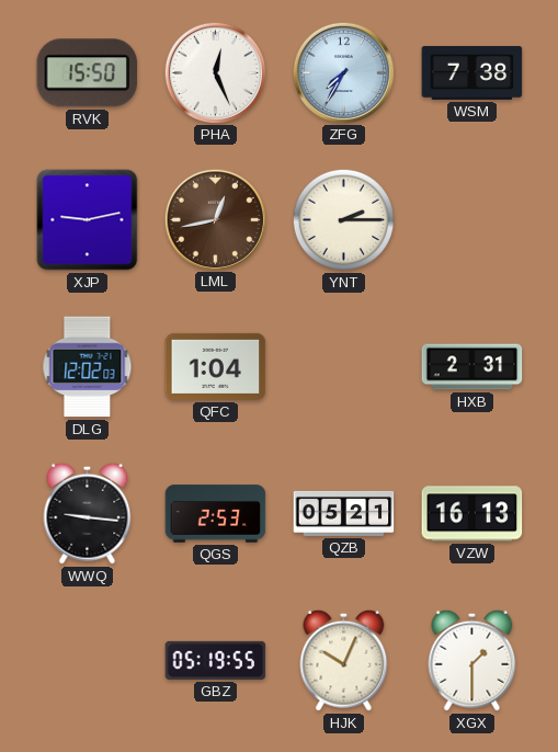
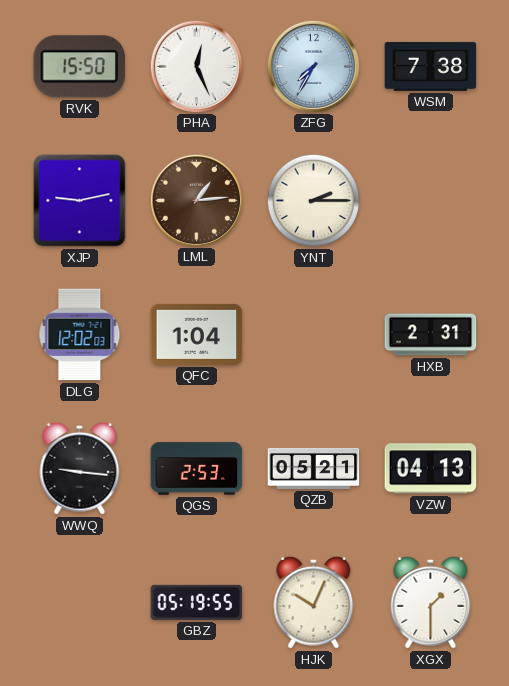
LML: 12:43 -> 1:14 (196, 200)
VZW: 16:13 -> 04:13 (431, 469)
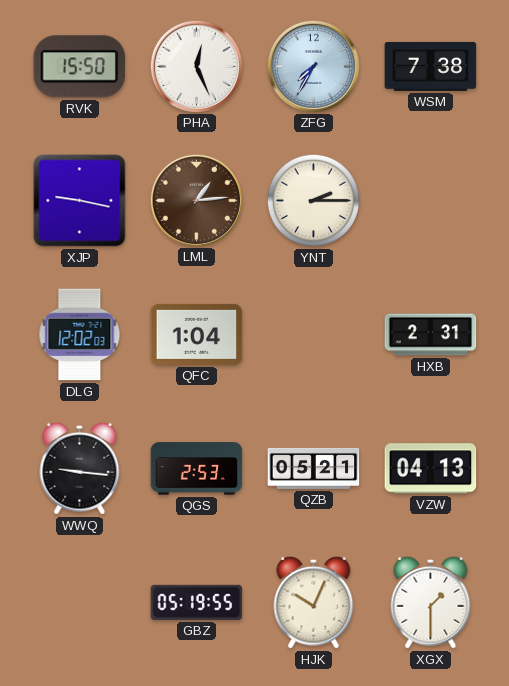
XJP: 9:13 -> 9:17 (80, 201)
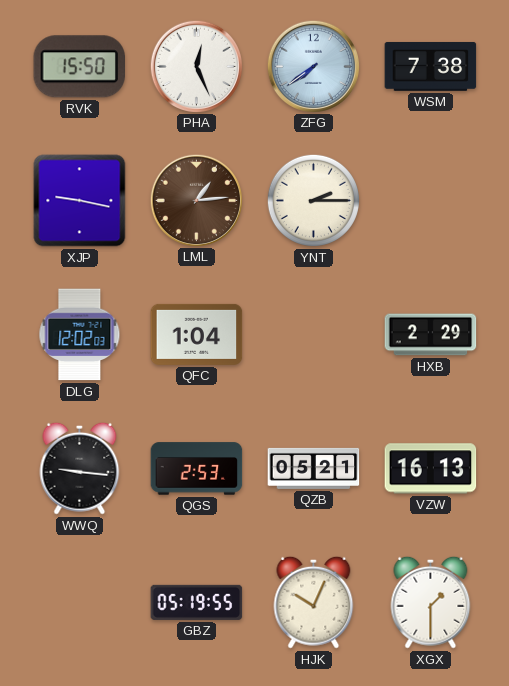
ZFG: 7:35 -> 7:39 (313, 66)
HXB: 2:31 -> 2:29 (431, 335)
VZW: 04:13 -> 16:13 (431, 469)
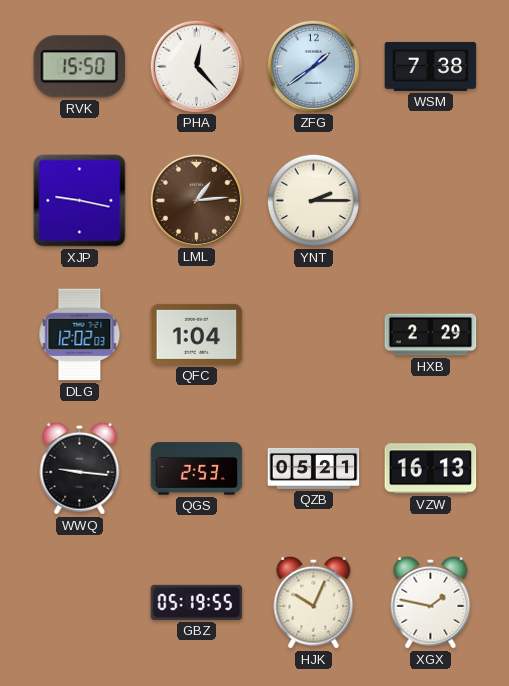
PHA: 12:26 -> 12:23 (196, 66)
ZFG: 7:39 -> 1:39 (313, 66)
XGX: 1:30 -> 1:47 (431, 602)
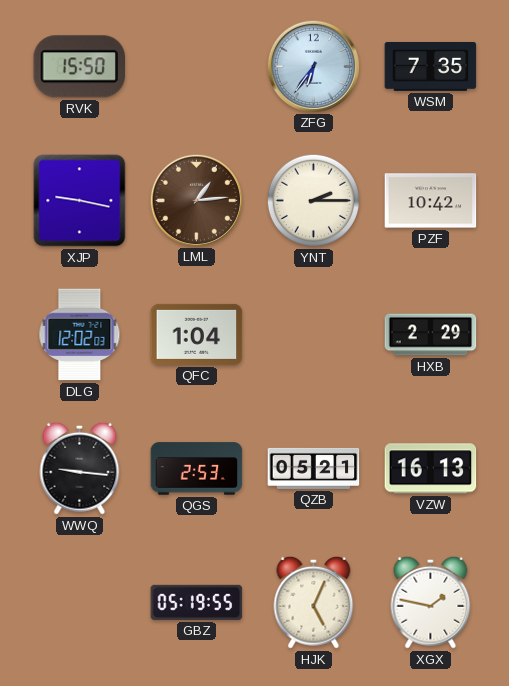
PHA: 12:23 -> none (196, 66)
ZFG: 1:39 -> 6:36 (313, 66)
WSM: 7:38 -> 7:35 (431, 66)
PZF: none -> 10:42 (431, 201)
HJK: 10:04 -> 5:04 (314, 602)
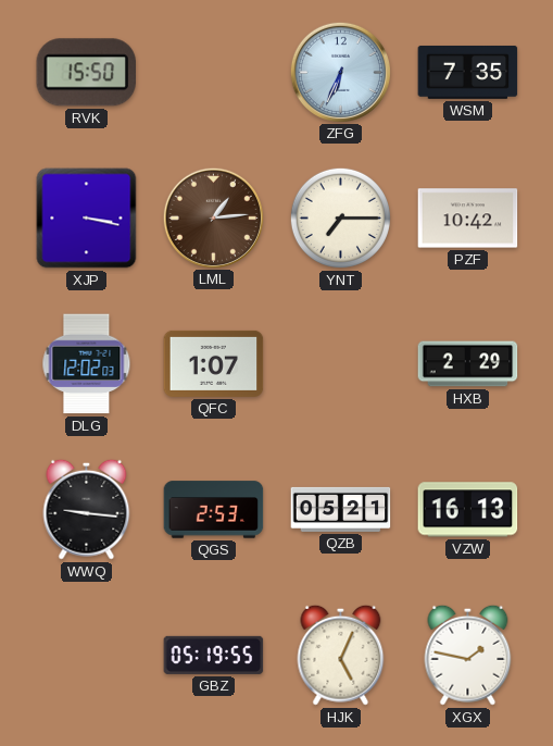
ZFG: 6:36 -> 6:34 (340, 72)
XJP: 9:17 -> 3:17 (87, 219)
YNT: 2:15 -> 7:15 (340, 217)
QFC: 1:04 -> 1:07 (214, 363)
